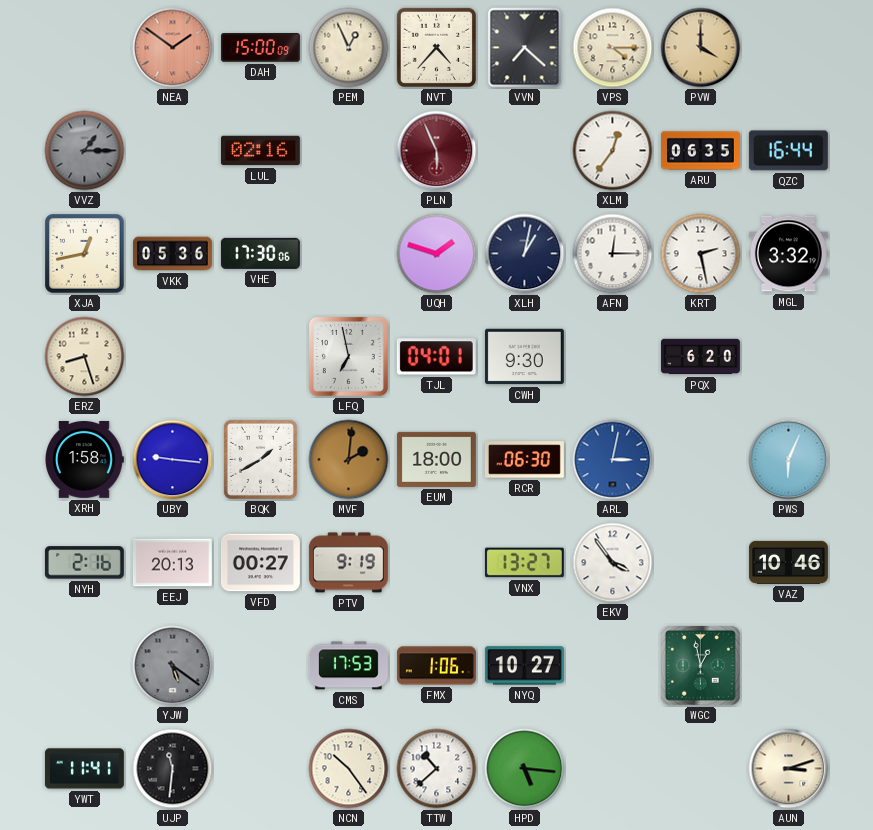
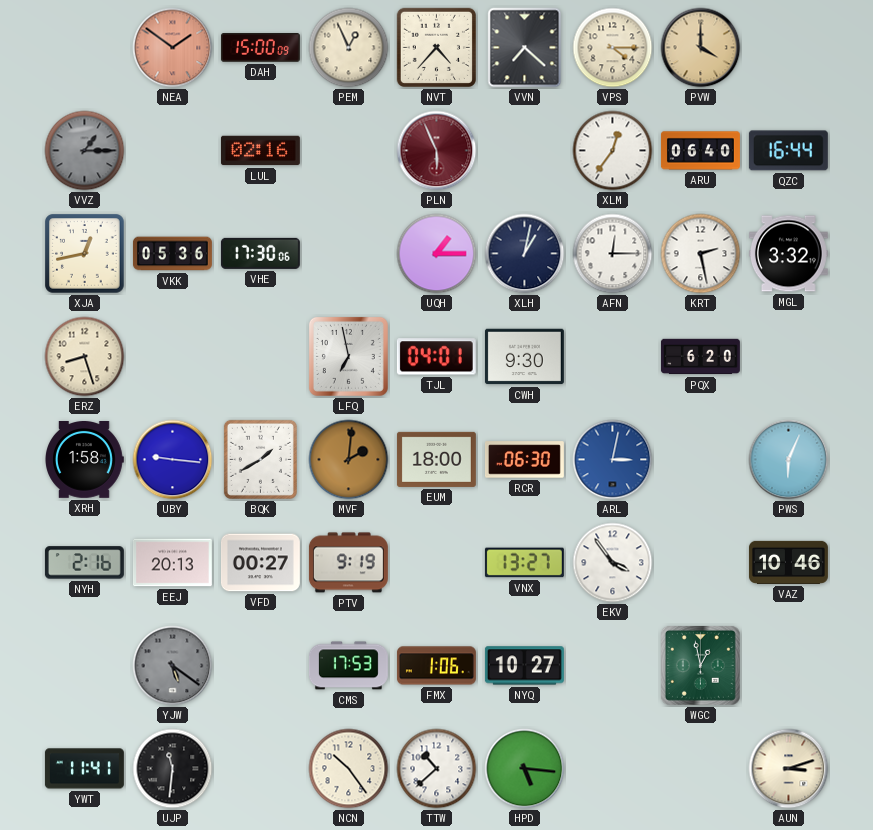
ARU: 06:35 -> 06:40 (700, 151)
UQH: 1:48 -> 1:15 (437, 254)
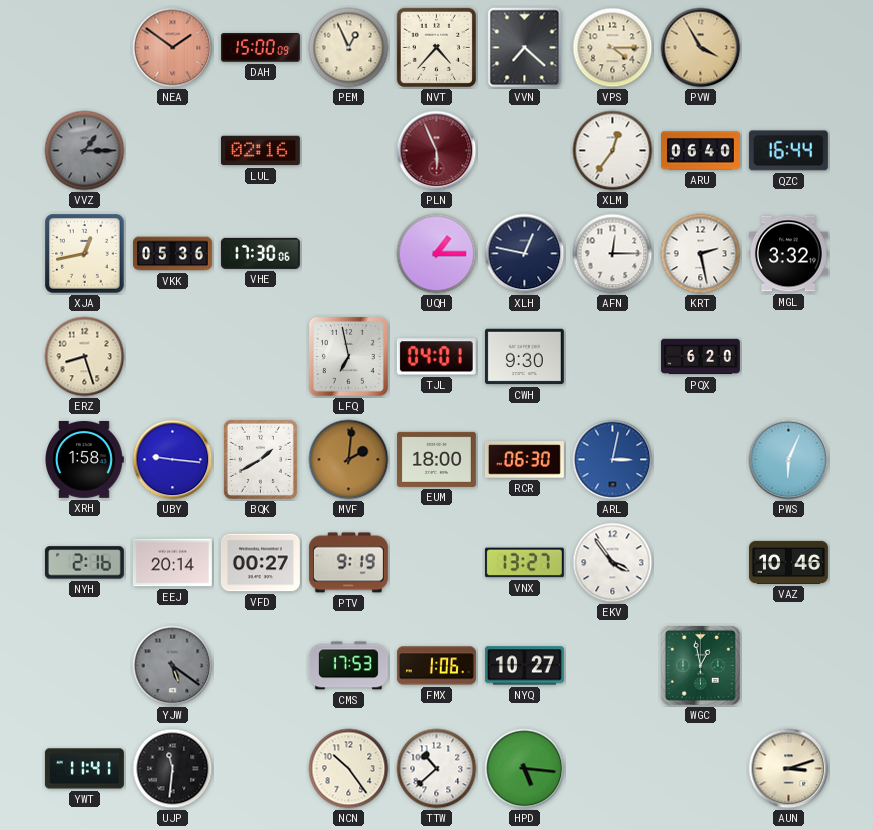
PVW: 4:00 -> 3:55 (701, 48)
XLH: 1:02 -> 12:47 (525, 254)
EEJ: 20:13 -> 20:14 (172, 563)
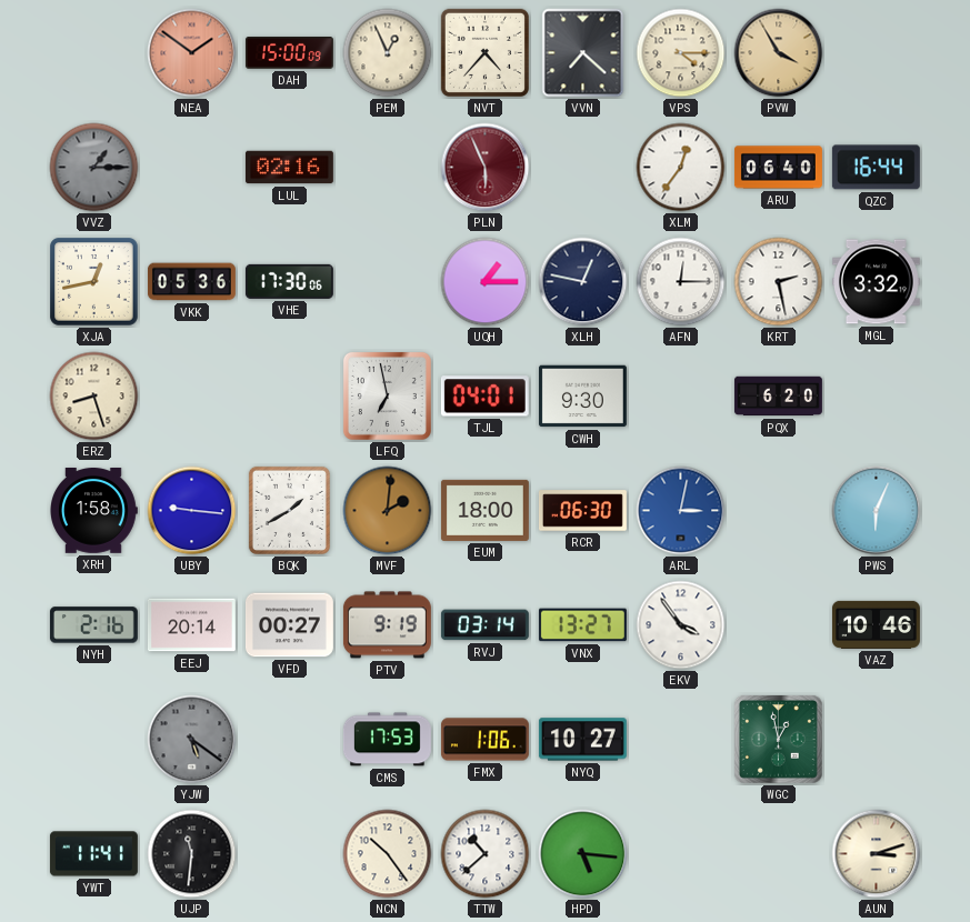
RVJ: none -> 03:14 (484, 625)
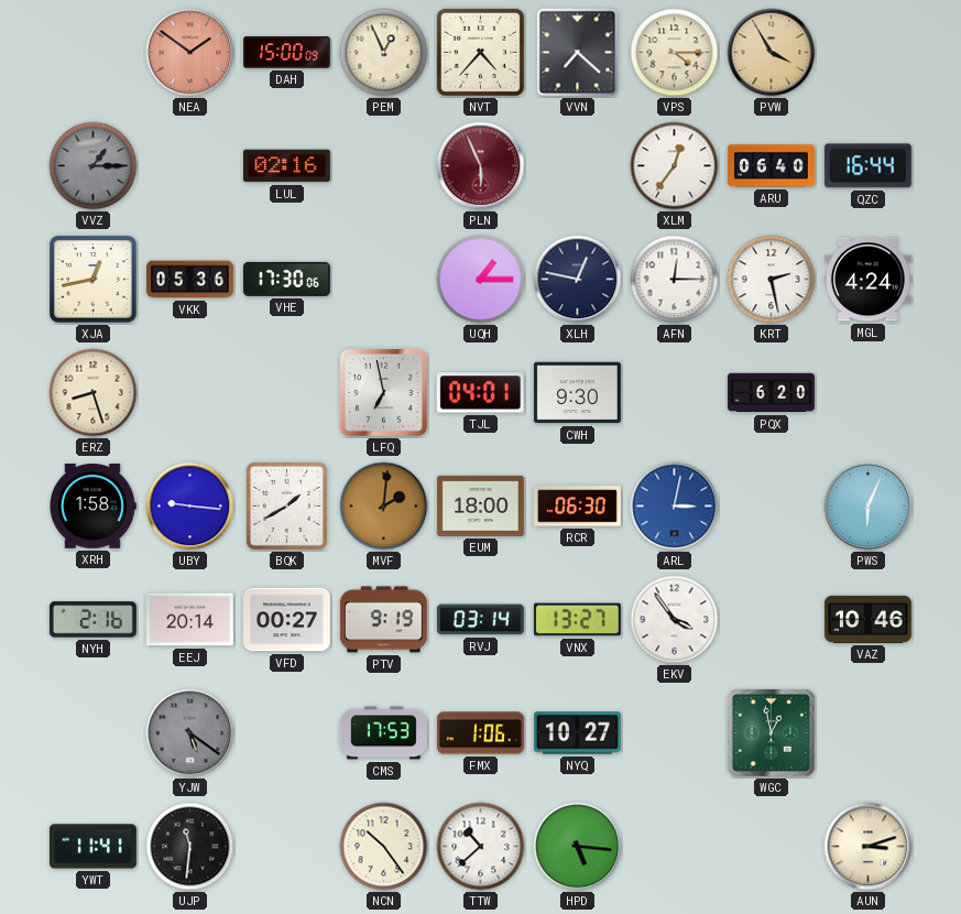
MGL: 3:32 -> 4:24 (867, 280)
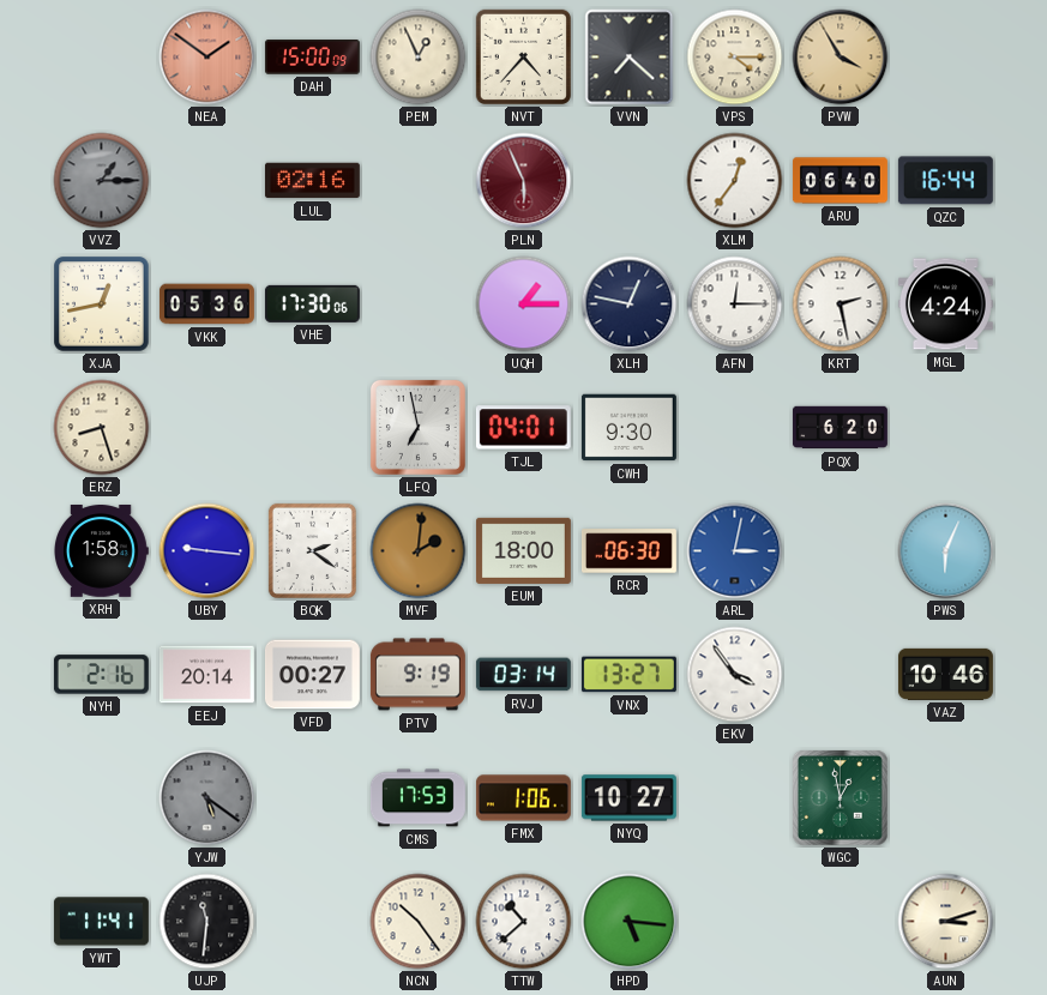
BQK: 1:40 -> 2:21 (312, 550)
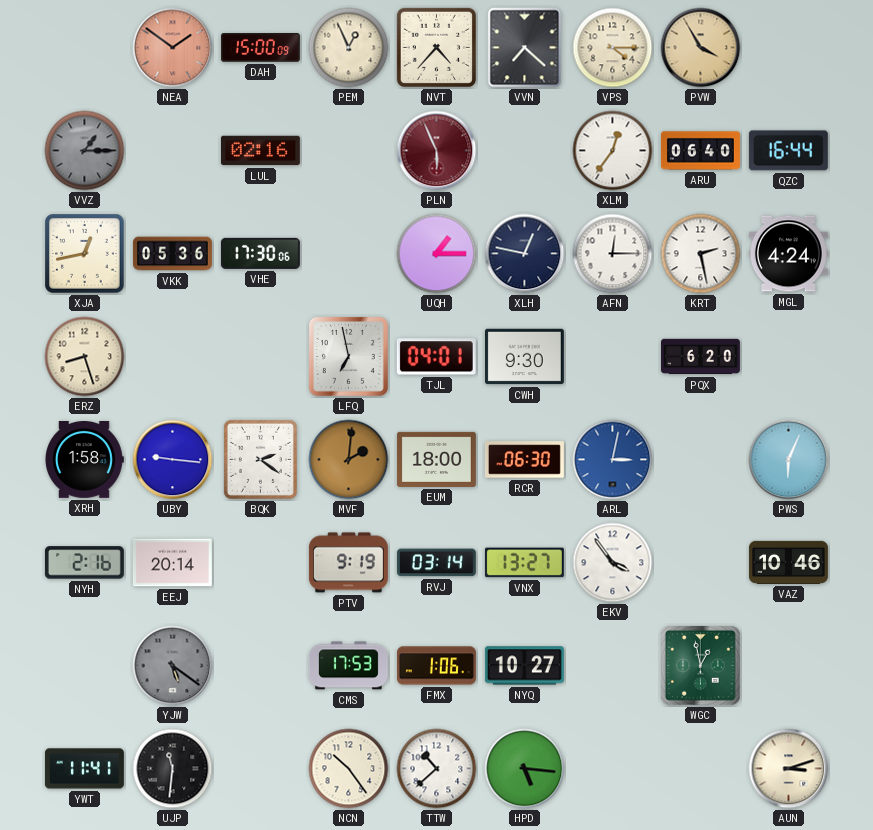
VFD: 00:27 -> none (312, 675)
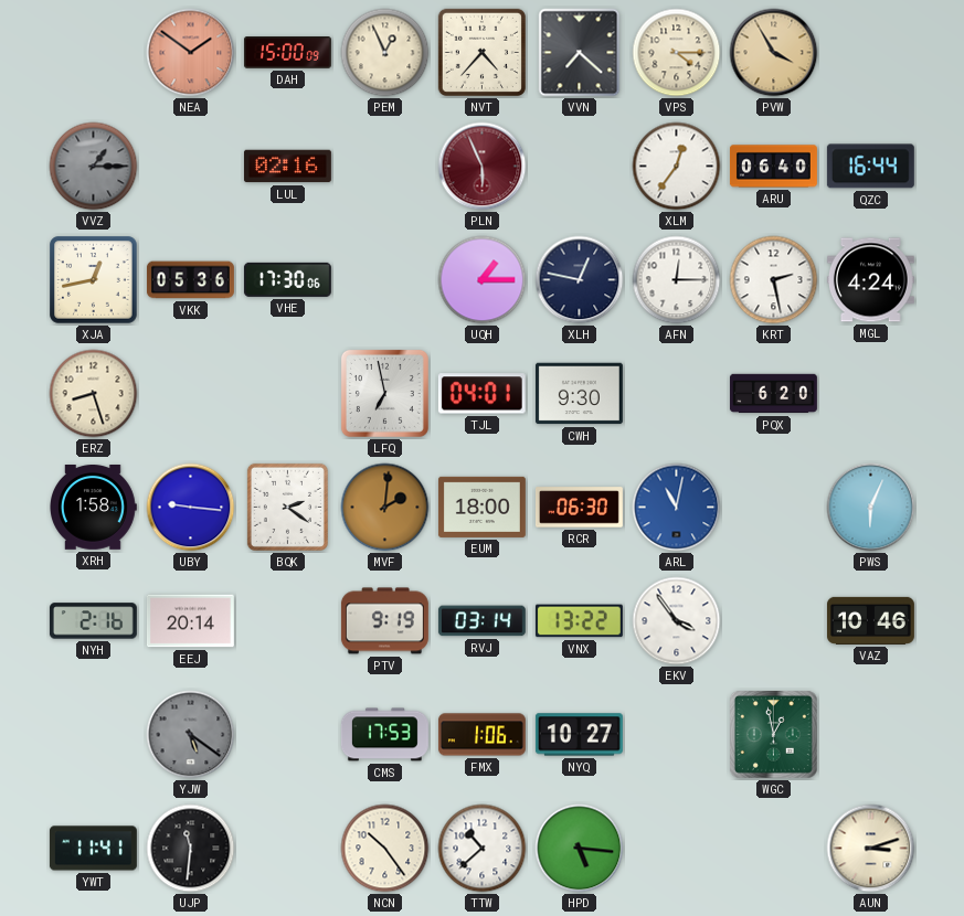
ARL: 3:02 -> 11:02 (677, 508)
VNX: 13:27 -> 13:22 (579, 621)
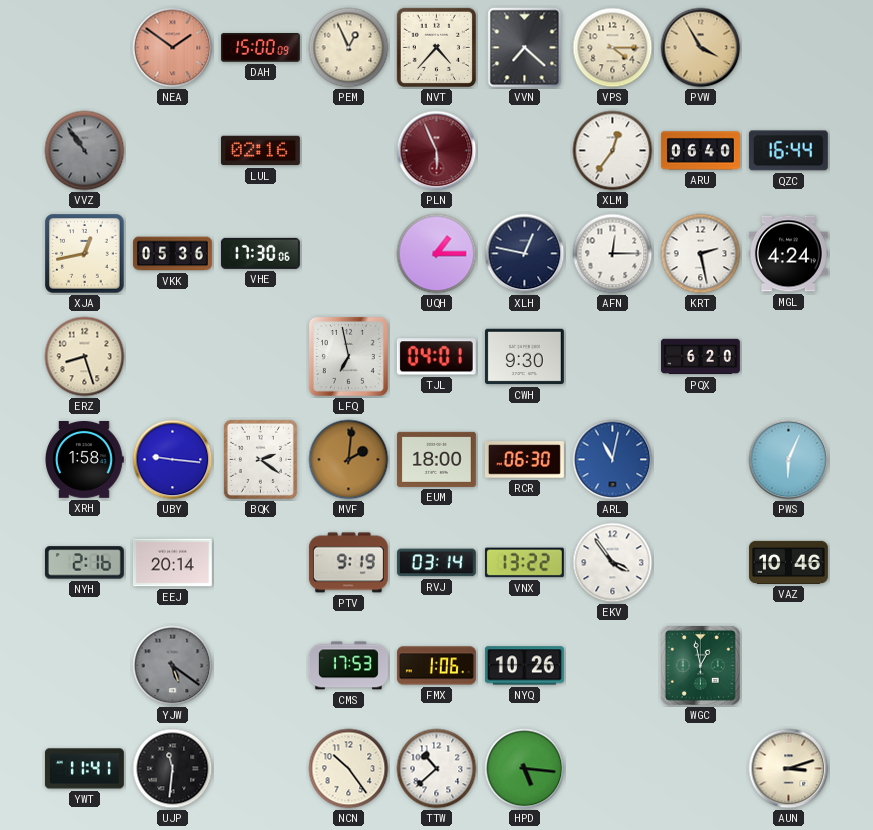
VVZ: 1:15 -> 10:54 (85, 151)
NYQ: 10:27 -> 10:26 (524, 666)
